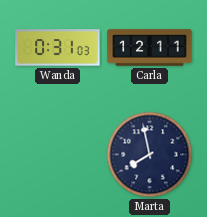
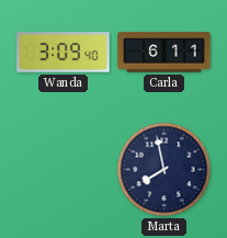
Wanda: 0:31 -> 3:09 (64, 53)
Carla: 12:11 -> 6:11 (164, 53)
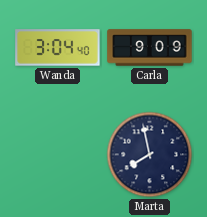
Wanda: 3:09 -> 3:04 (58, 48)
Carla: 6:11 -> 9:09 (150, 48)
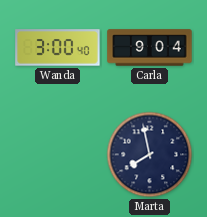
Wanda: 3:04 -> 3:00 (58, 48)
Carla: 9:09 -> 9:04 (150, 48)
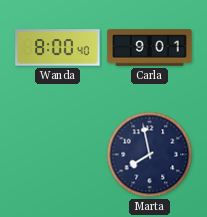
Wanda: 3:00 -> 8:00 (58, 48)
Carla: 9:04 -> 9:01 (150, 48)
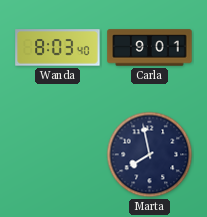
Wanda: 8:00 -> 8:03 (58, 48)
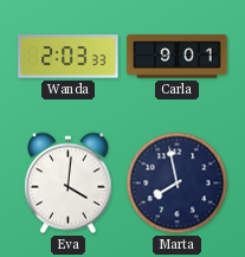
Wanda: 8:03 -> 2:03 (69, 57)
Eva: none -> 4:01 (67, 184)
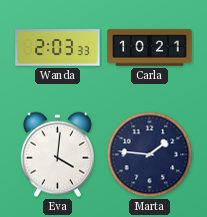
Carla: 9:01 -> 10:21 (150, 48)
Marta: 7:58 -> 1:46 (150, 155)
